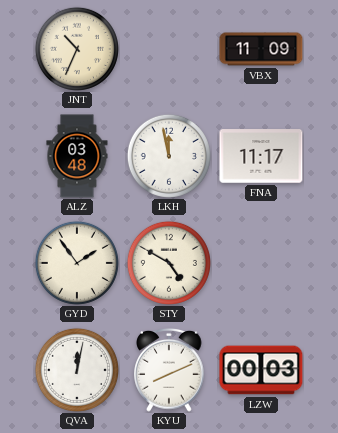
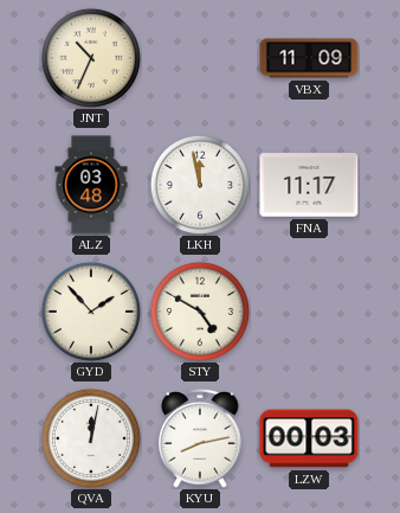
GYD: 1:54 -> 1:53 (91, 312)
KYU: 8:11 -> 8:13 (200, 440)
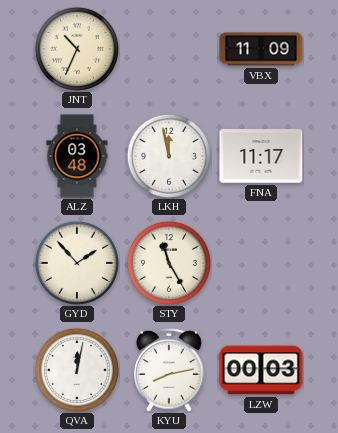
STY: 4:50 -> 11:25 (169, 263)
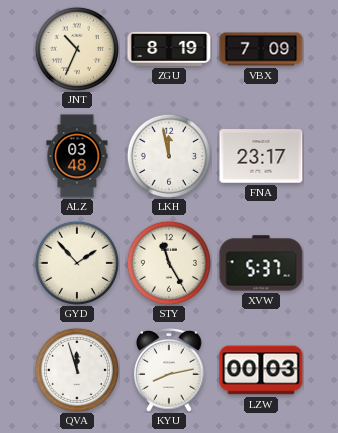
ZGU: none -> 8:19 (169, 49)
VBX: 11:09 -> 7:09 (261, 49)
FNA: 11:17 -> 23:17 (261, 156)
XVW: none -> 5:37 (261, 263)
QVA: 12:02 -> 11:57 (77, 370)
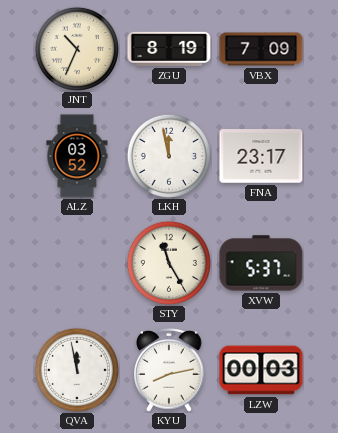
ALZ: 03:48 -> 03:52 (77, 156)
GYD: 1:53 -> none (77, 263)
QVA: 11:57 -> 11:58 (77, 370)
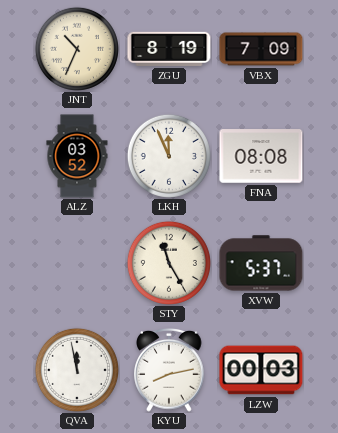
LKH: 11:58 -> 11:56 (169, 156)
FNA: 23:17 -> 08:08 (261, 156)
